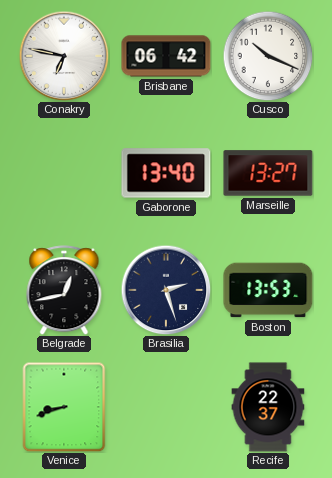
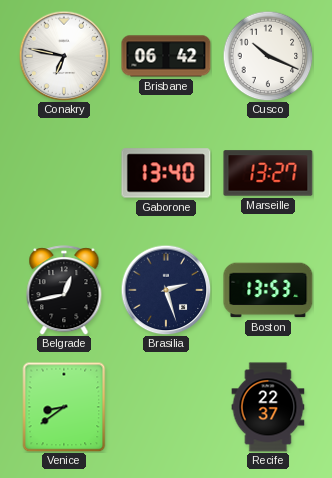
Venice: 8:42 -> 8:39 (64, 407)
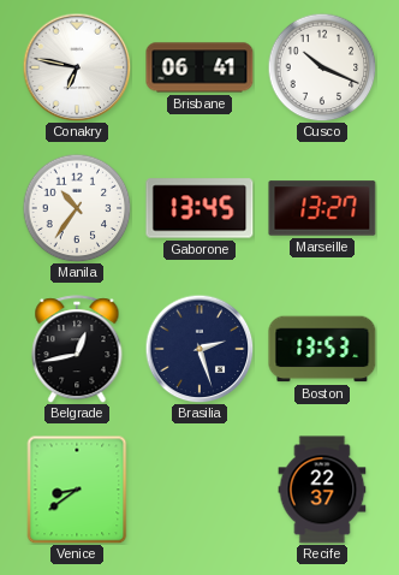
Brisbane: 06:42 -> 06:41 (199, 67)
Manila: none -> 10:36 (77, 208)
Gaborone: 13:40 -> 13:45 (199, 208)
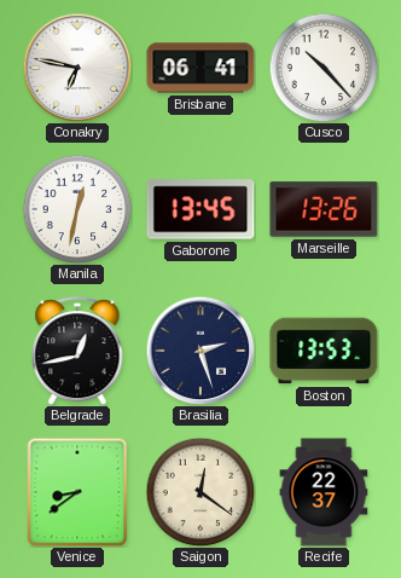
Cusco: 10:19 -> 10:23 (324, 68)
Manila: 10:36 -> 12:32 (77, 209)
Marseille: 13:27 -> 13:26 (324, 209)
Saigon: none -> 12:21 (200, 492)
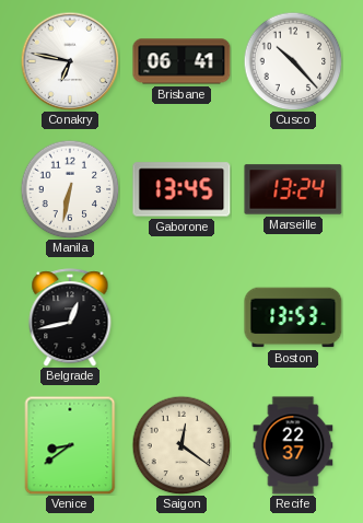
Manila: 12:32 -> 6:32 (70, 189)
Marseille: 13:26 -> 13:24 (293, 189)
Brasilia: 2:27 -> none (200, 351)
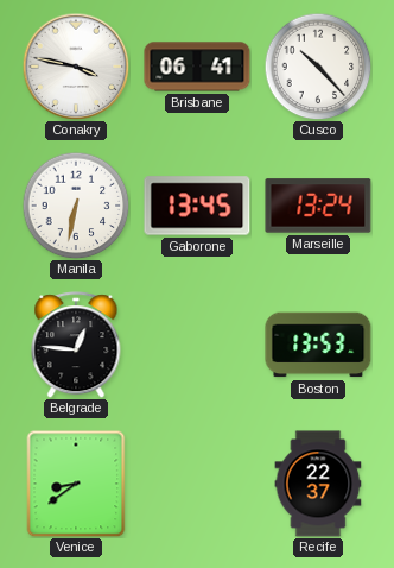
Conakry: 6:47 -> 3:47 (76, 67)
Belgrade: 12:43 -> 12:46 (76, 345)
Saigon: 12:21 -> none (181, 445)
